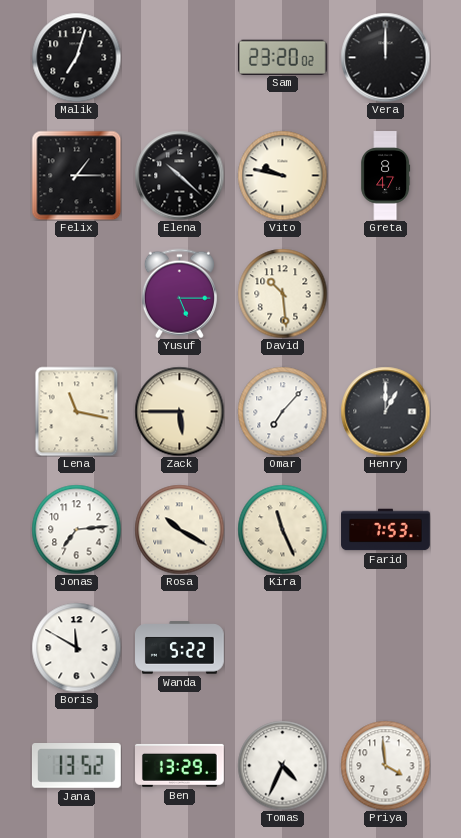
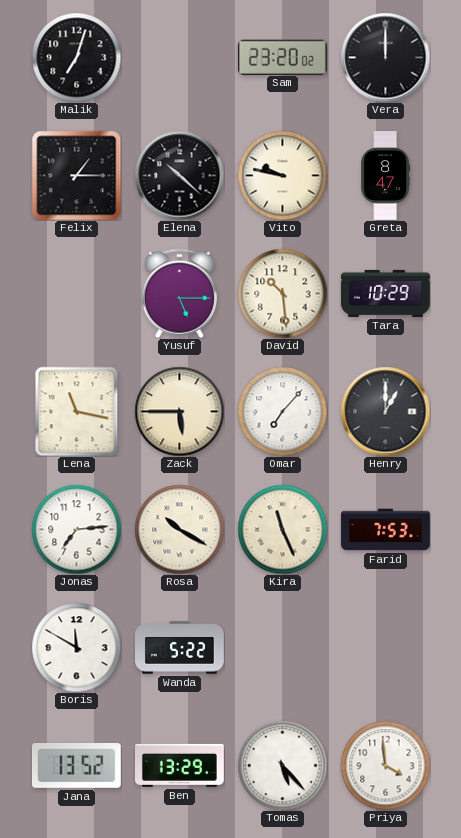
Tara: none -> 10:29 (386, 293)
Tomas: 4:34 -> 5:23 (282, 765)
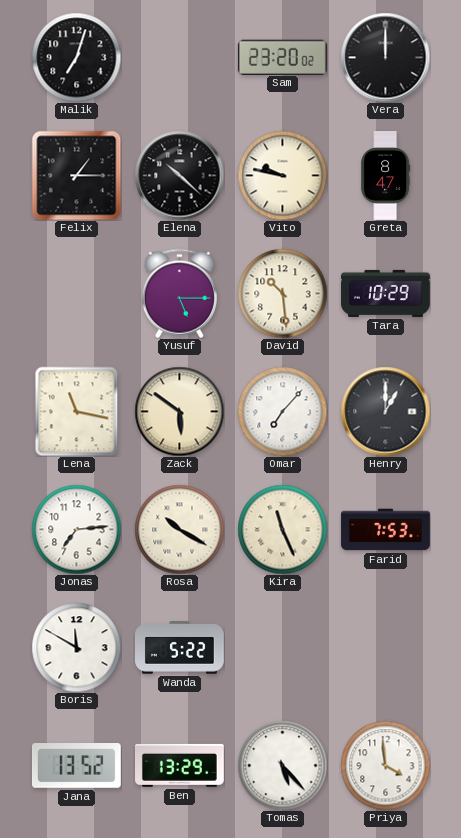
Zack: 5:45 -> 5:51 (179, 411)
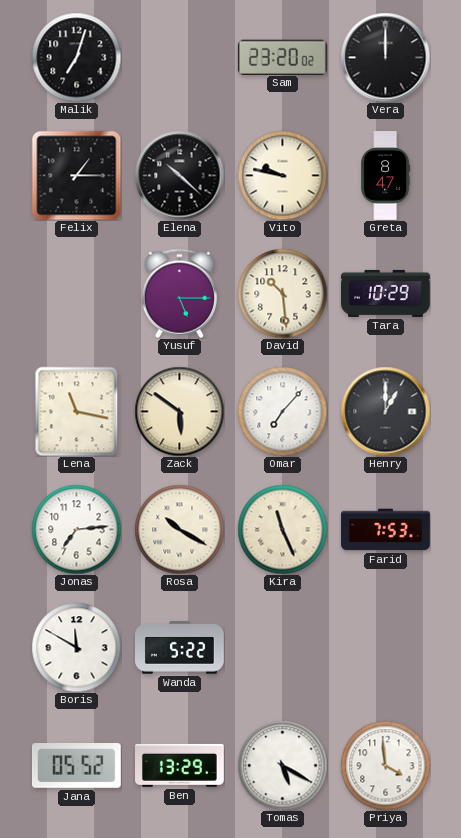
Jana: 13:52 -> 05:52 (76, 766)
Tomas: 5:23 -> 5:20 (282, 765)
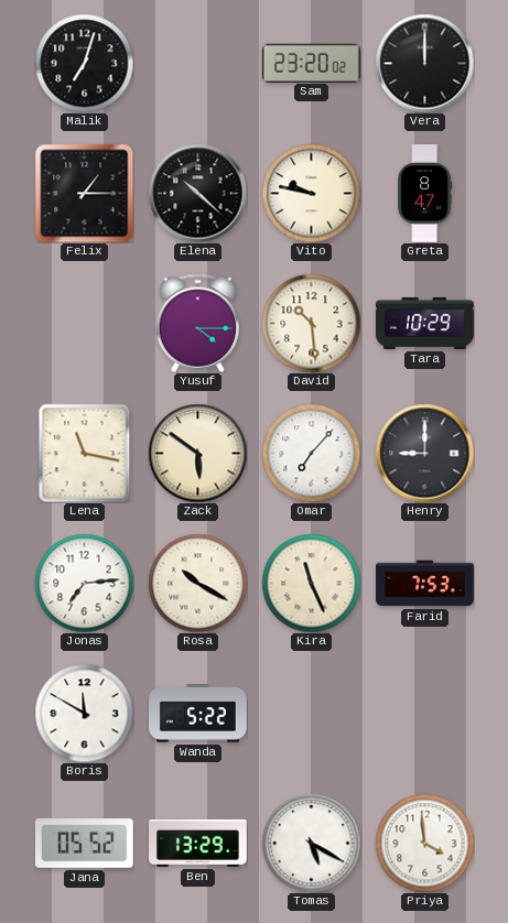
Yusuf: 5:15 -> 4:15 (197, 323)
Henry: 1:00 -> 9:00 (424, 453)
